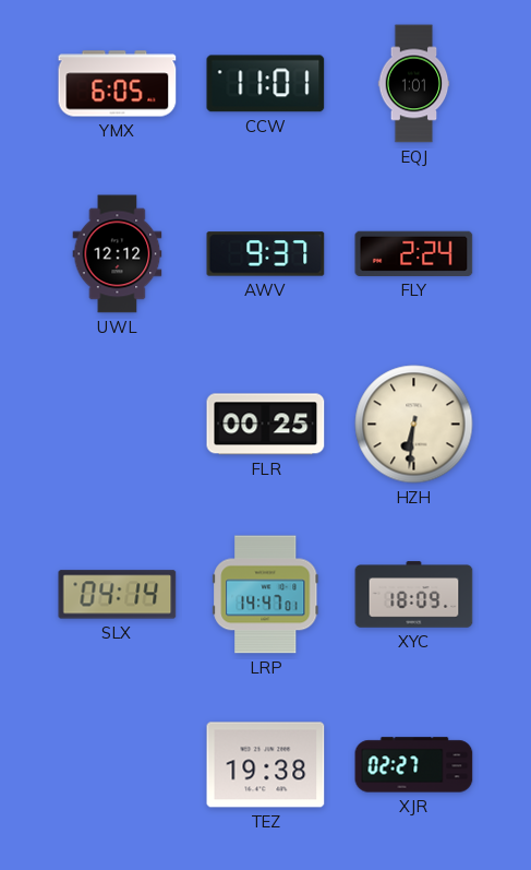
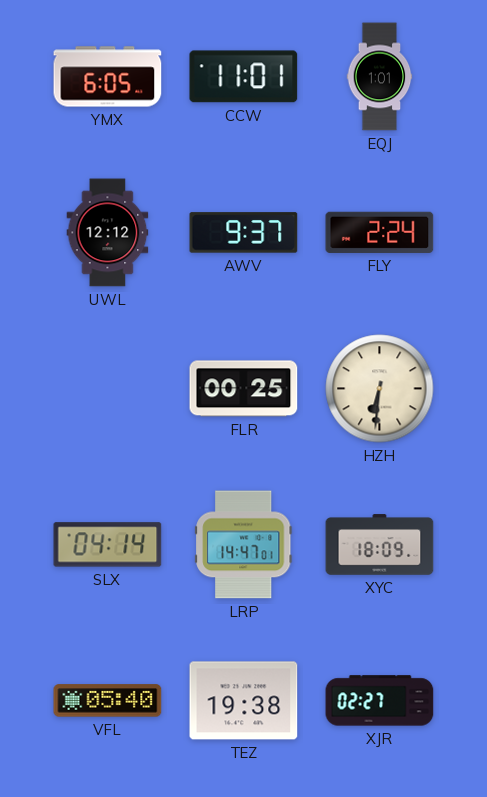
VFL: none -> 05:40 (108, 701)
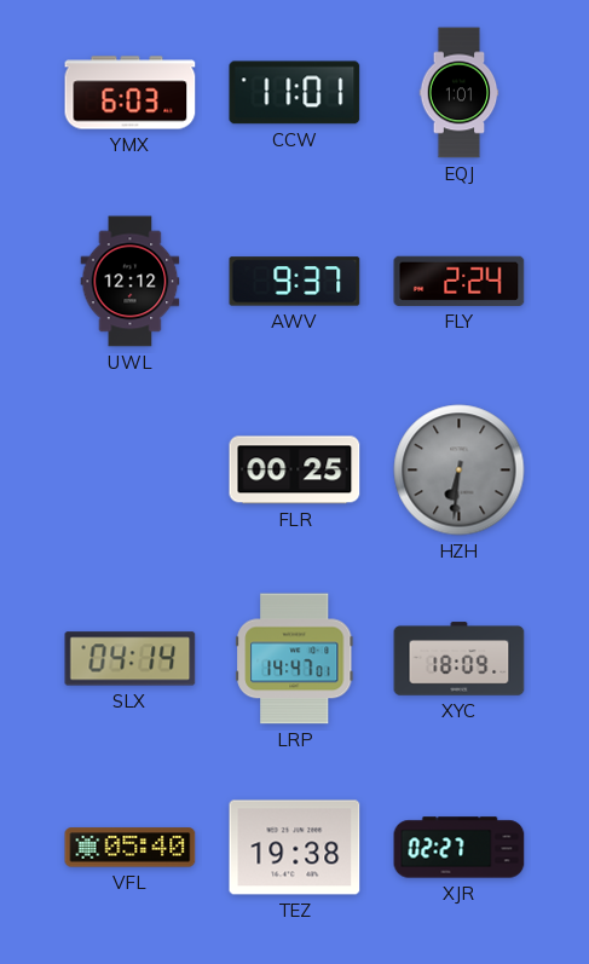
YMX: 6:05 -> 6:03 (131, 93)
HZH dial: cream -> grey (460, 471)
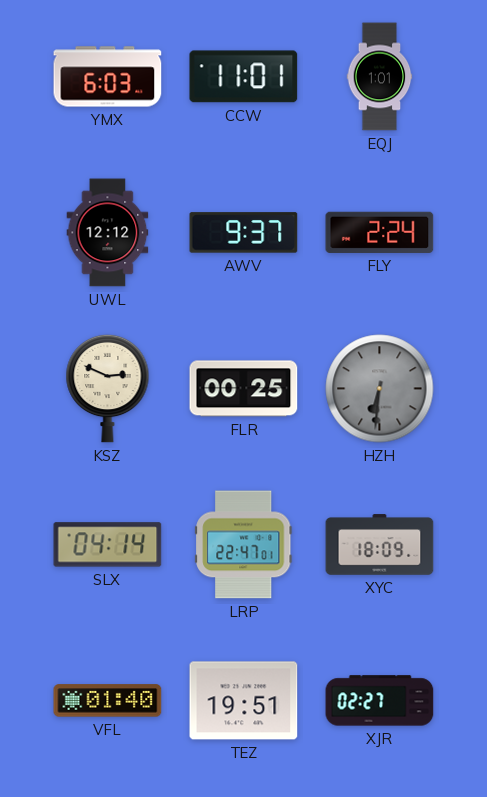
KSZ: none -> 2:49 (108, 388)
LRP: 14:47 -> 22:47 (244, 545)
VFL: 05:40 -> 01:40 (108, 701)
TEZ: 19:38 -> 19:51 (244, 701)
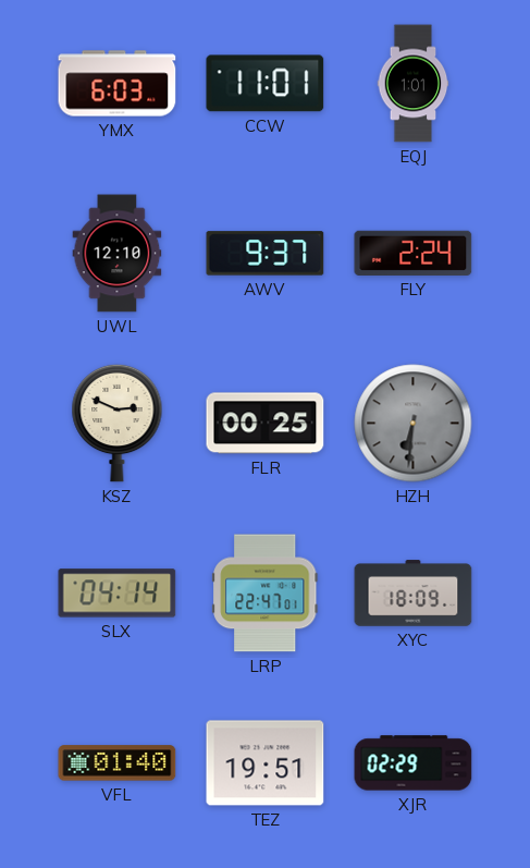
UWL: 12:12 -> 12:10 (118, 254)
XJR: 02:27 -> 02:29 (414, 763)
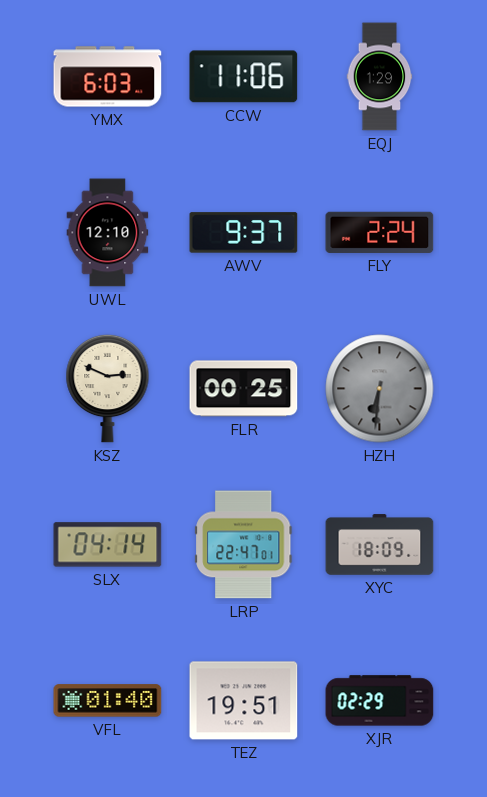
CCW: 11:01 -> 11:06 (244, 77)
EQJ: 1:01 -> 1:29 (380, 77)
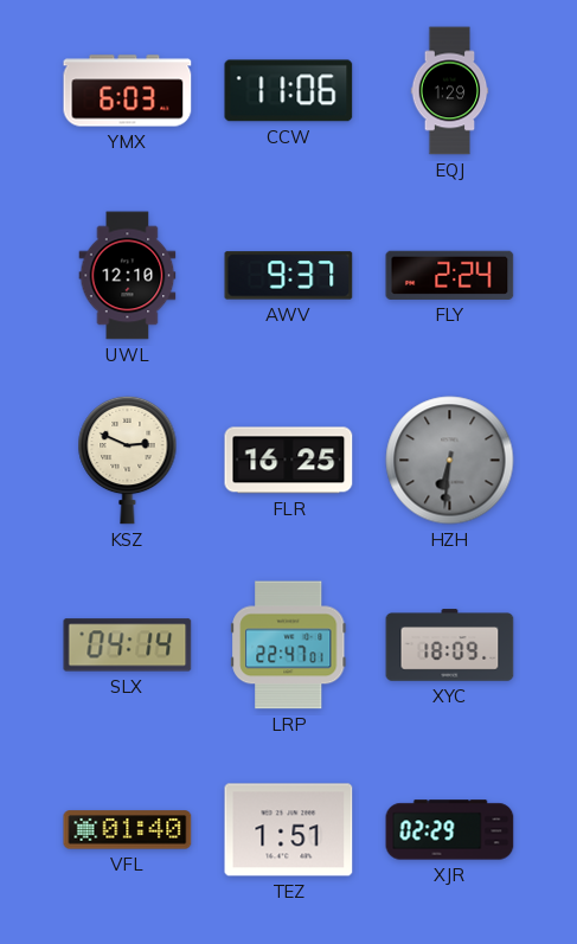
FLR: 00:25 -> 16:25 (289, 461)
TEZ: 19:51 -> 1:51 (289, 830)
